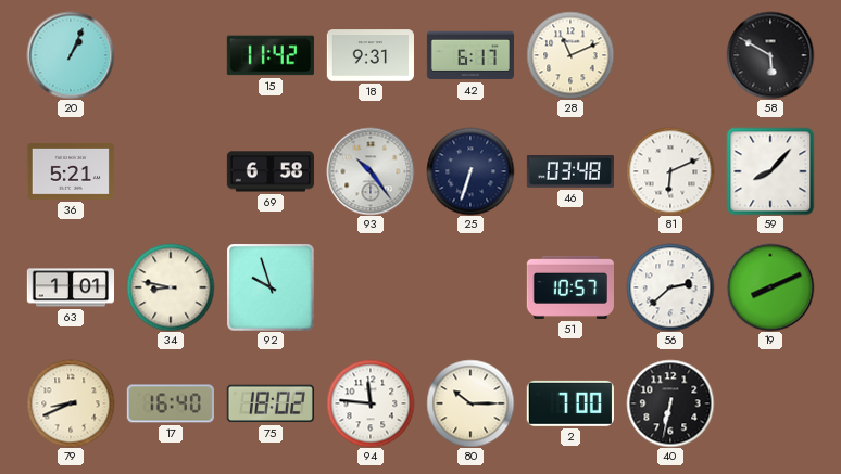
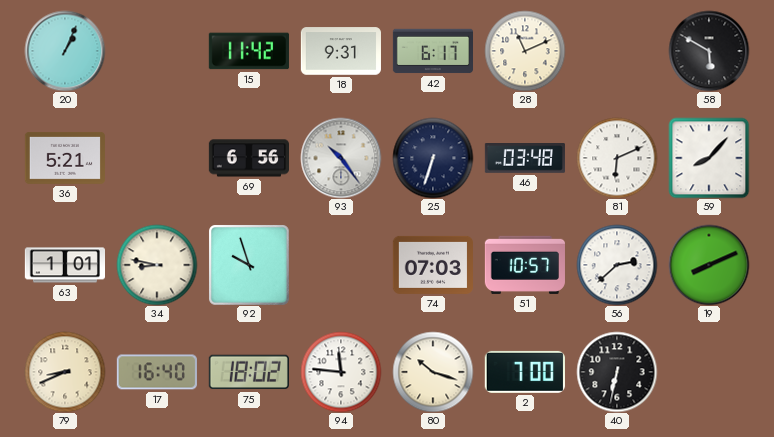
69: 6:58 -> 6:56 (248, 158)
74: none -> 07:03 (433, 265)
80: 10:15 -> 10:18 (433, 372)
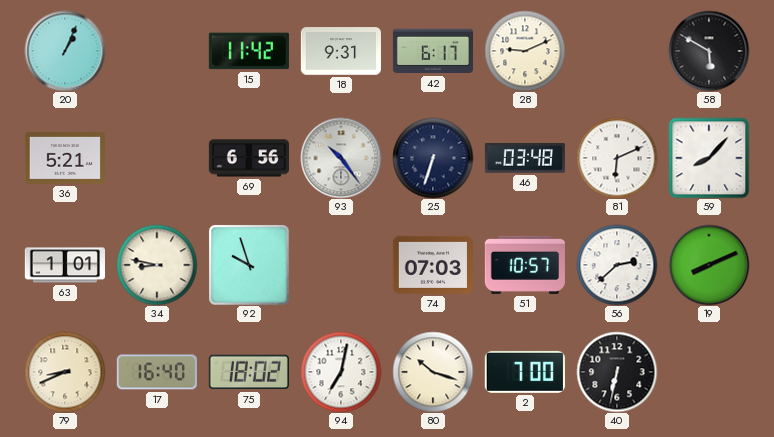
28: 11:11 -> 9:11 (525, 51)
94: 11:46 -> 7:02 (341, 372)
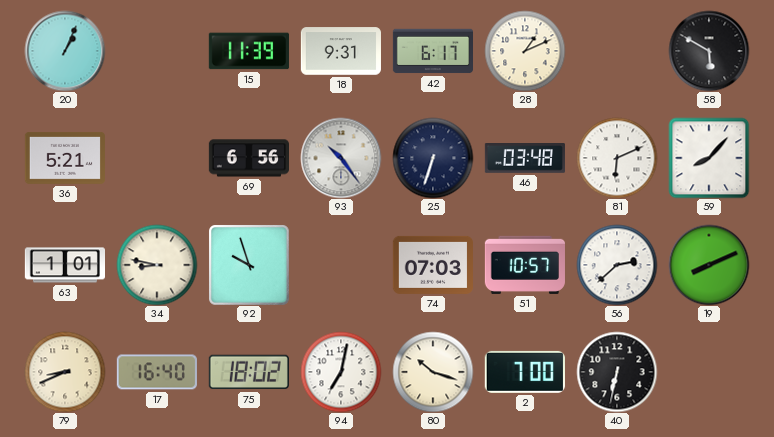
15: 11:42 -> 11:39 (249, 51)
28: 9:11 -> 1:11 (525, 51)
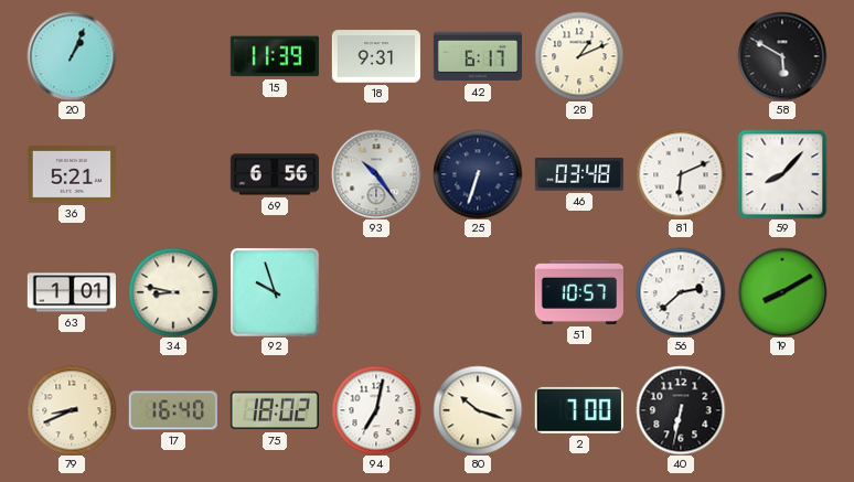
74: 07:03 -> none (433, 265)
19: 8:11 -> 8:10 (782, 292)
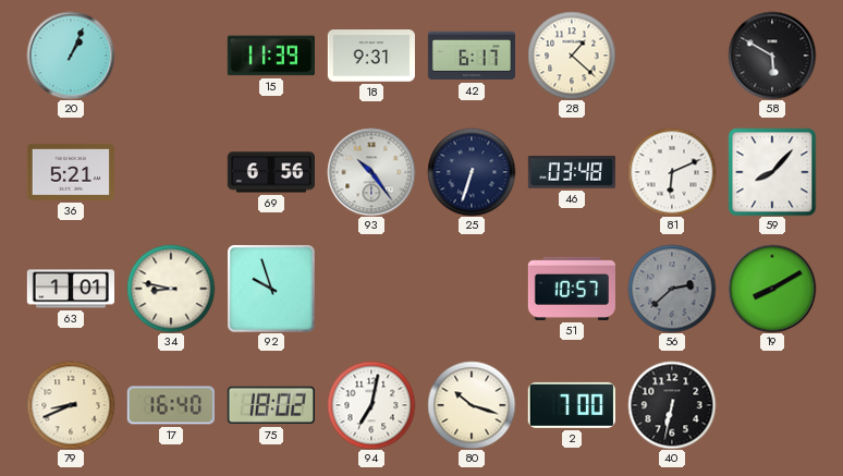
28: 1:11 -> 1:22 (572, 56)
56 dial: white -> grey (672, 289)
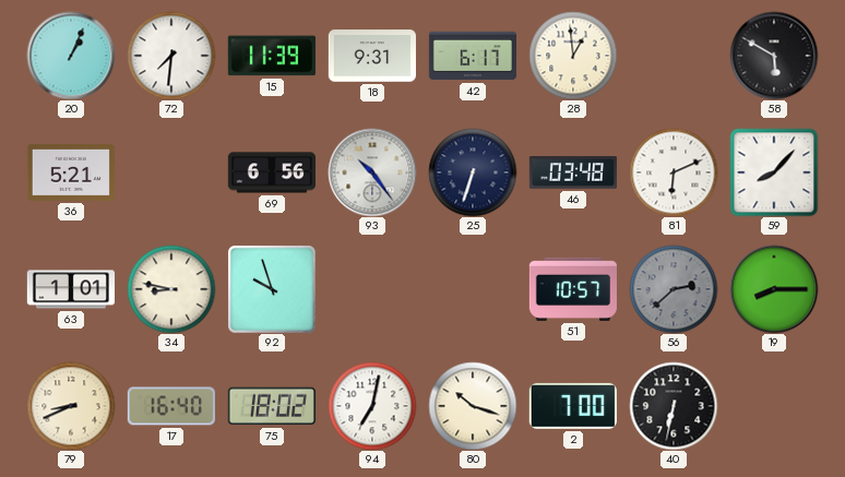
72: none -> 7:31 (171, 56)
28: 1:22 -> 12:59 (573, 56)
19: 8:10 -> 8:15 (774, 289)
